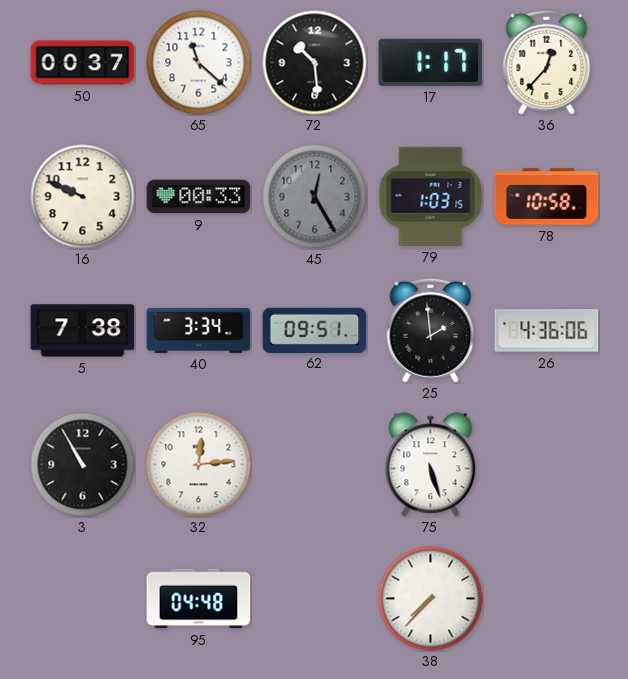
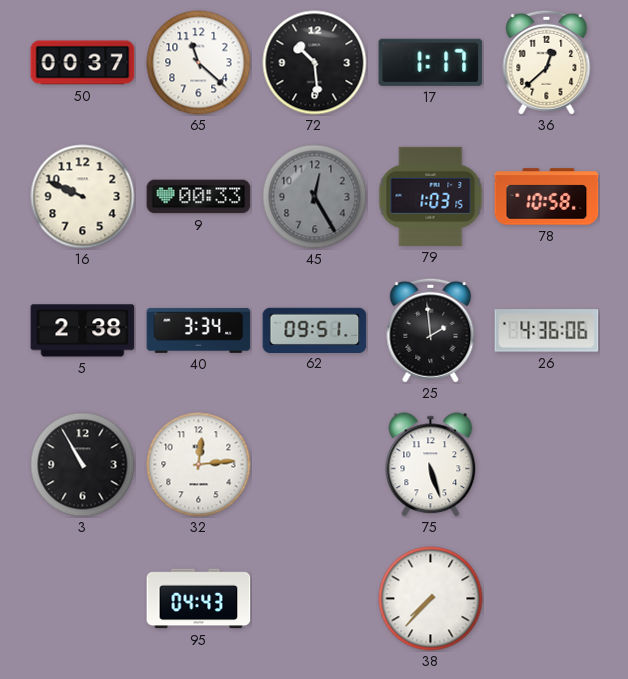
36: 12:37 -> 12:38 (547, 62)
5: 7:38 -> 2:38 (83, 331)
95: 04:48 -> 04:43 (199, 599)
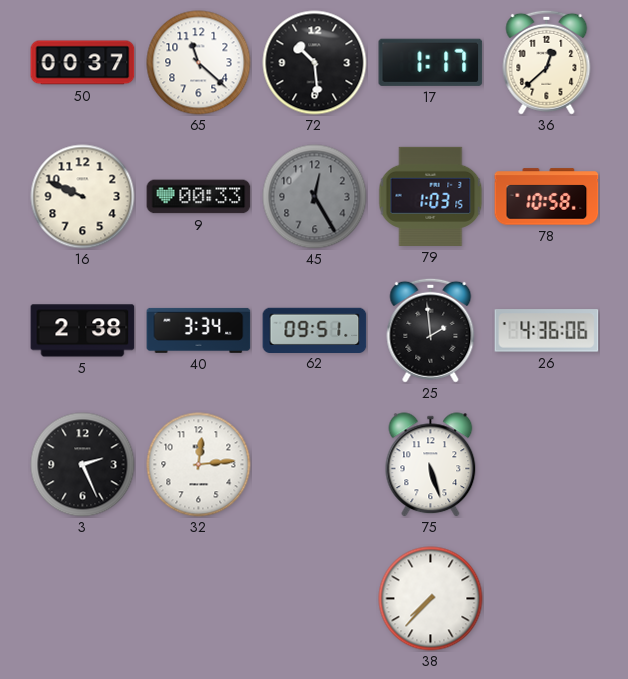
3: 10:55 -> 2:26 (83, 465)
95: 04:43 -> none (199, 599)
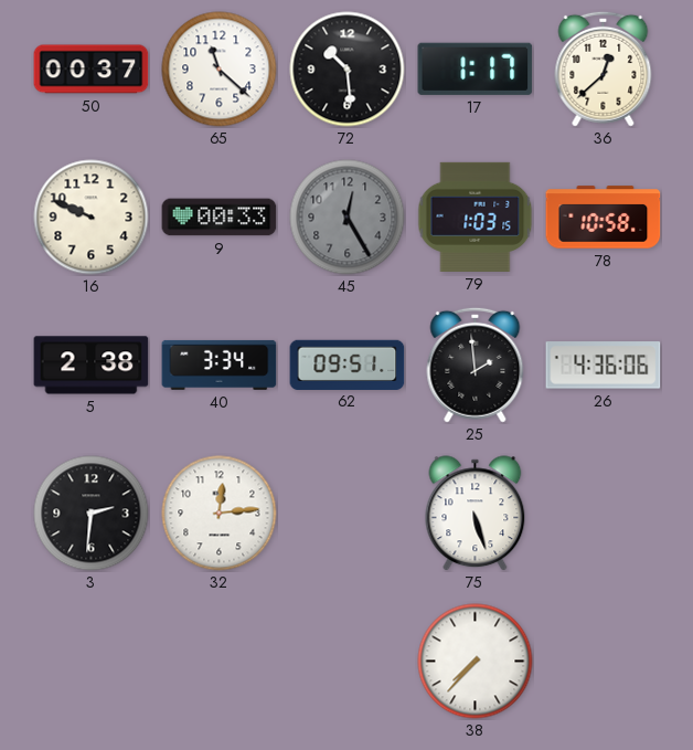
3: 2:26 -> 2:31 (92, 514)
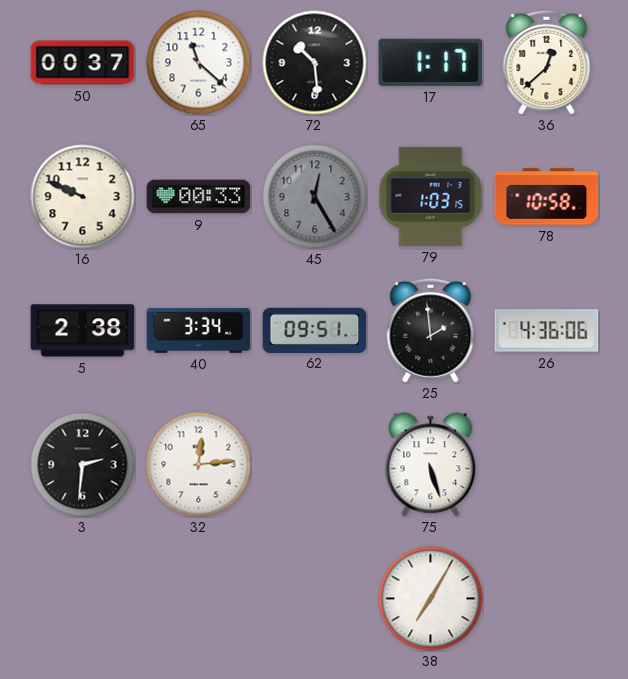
38: 7:37 -> 7:05 (431, 599)
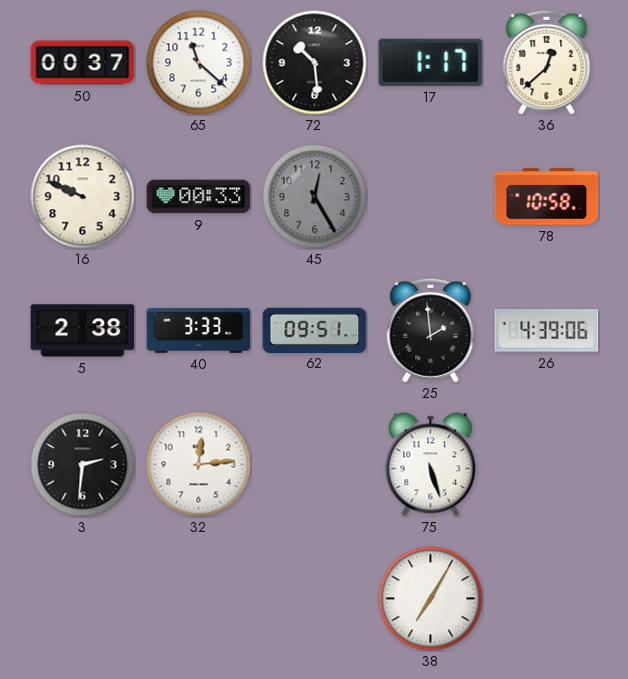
79: 1:03 -> none (431, 196)
40: 3:34 -> 3:33 (199, 330)
26: 4:36 -> 4:39 (547, 331)
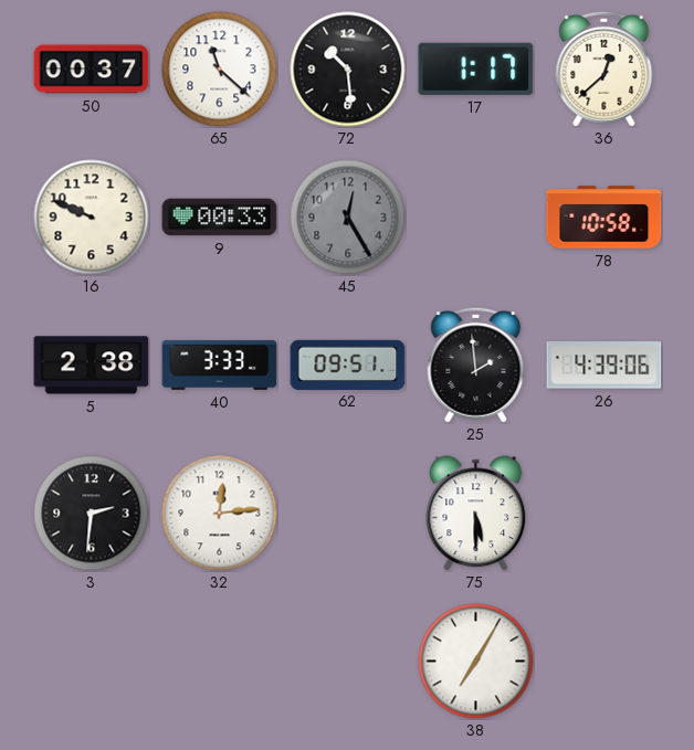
75: 5:27 -> 5:30 (476, 514)
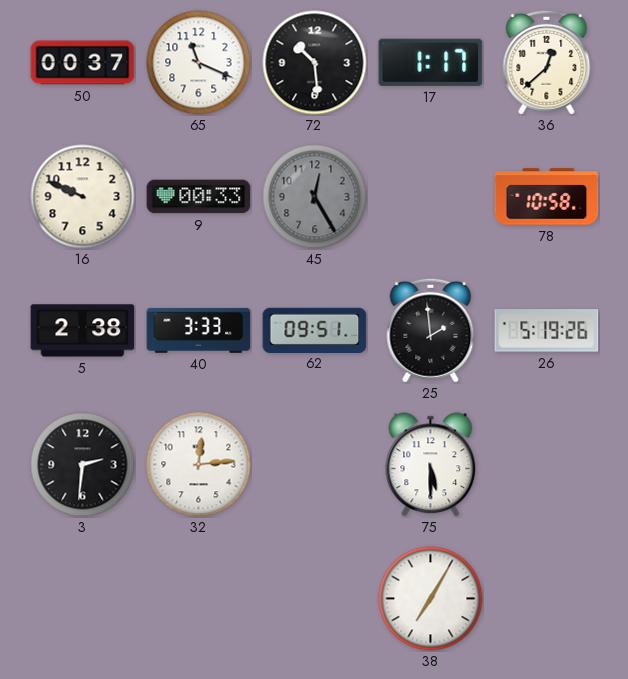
65: 11:22 -> 11:19 (199, 63)
26: 4:39 -> 5:19 (547, 331)
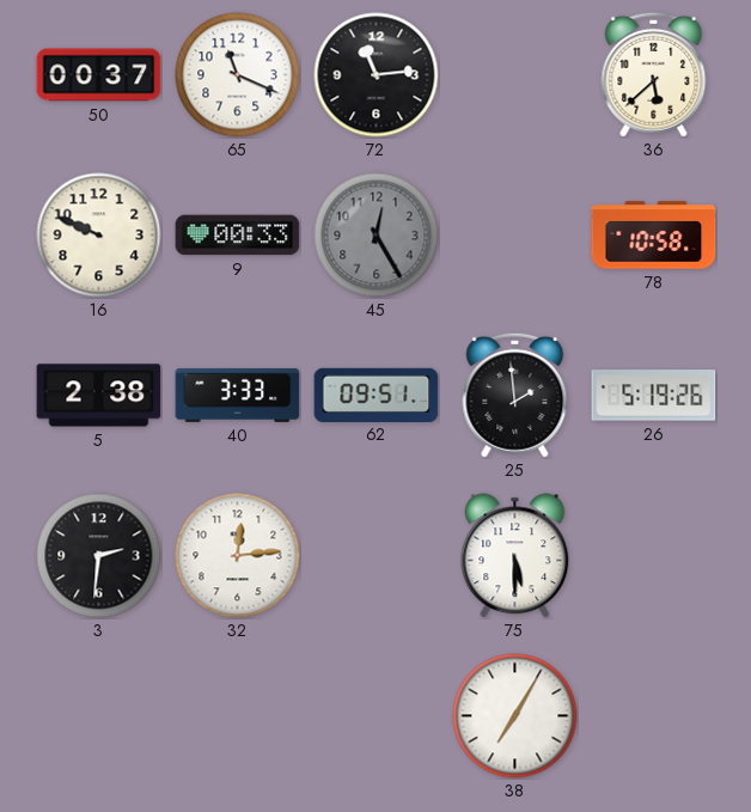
72: 10:29 -> 11:14 (377, 75)
17: 1:17 -> none (431, 62)
36: 12:38 -> 5:38 (654, 74)
